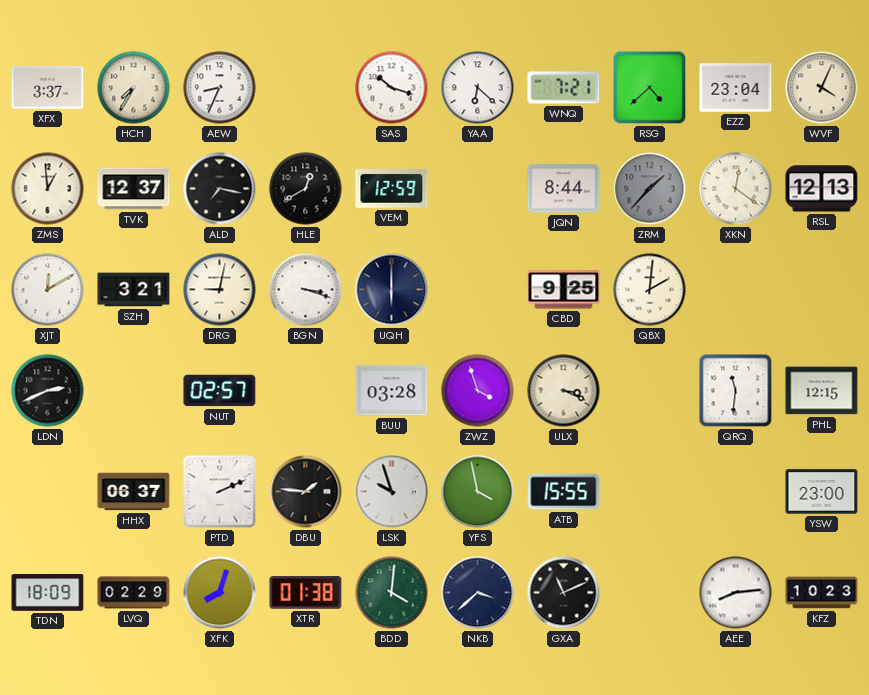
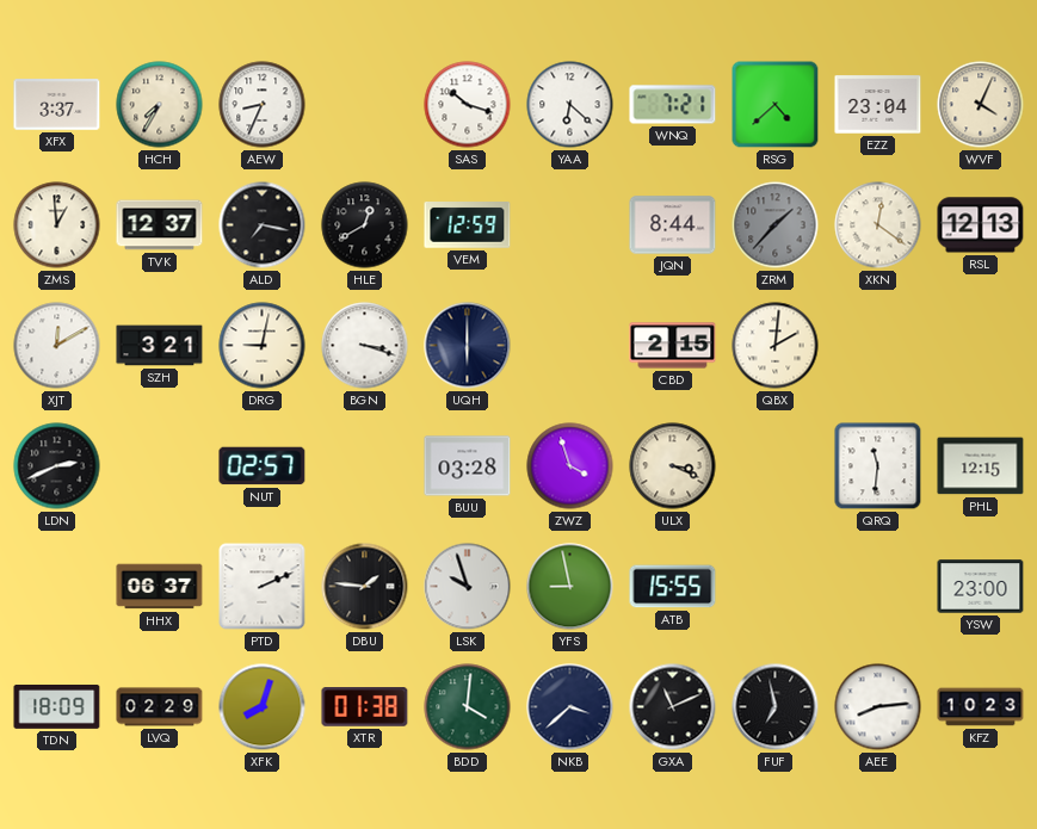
CBD: 9:25 -> 2:15 (673, 346)
YFS: 3:58 -> 8:58 (570, 587)
FUF: none -> 6:58 (776, 707)
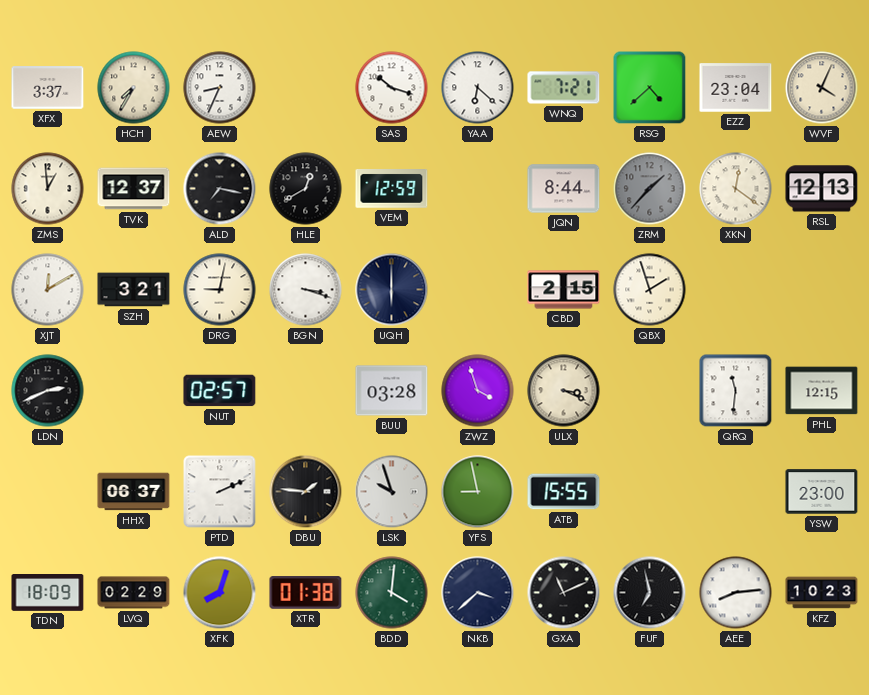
QBX: 2:01 -> 1:57 (650, 290)
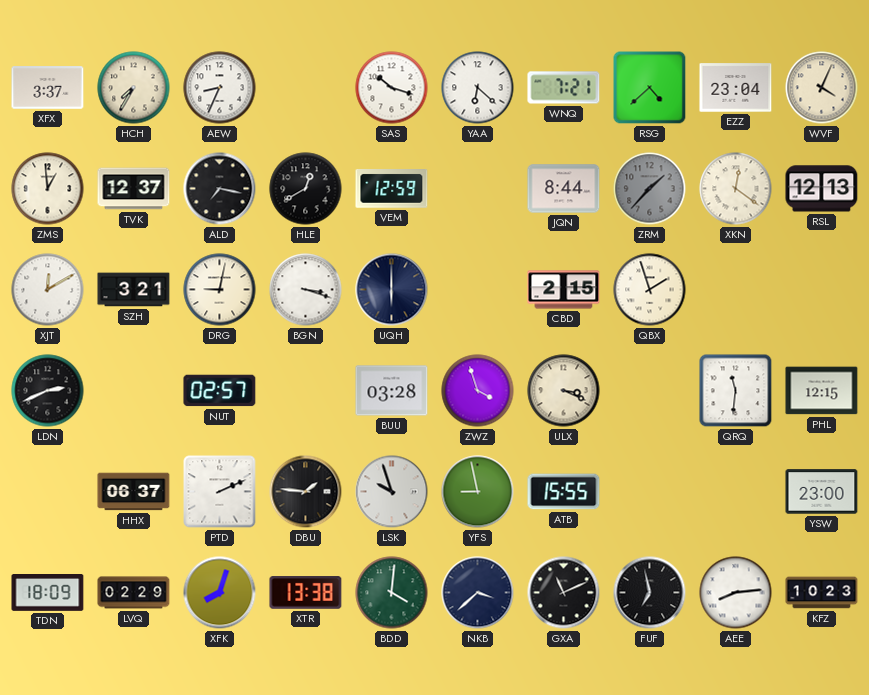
XTR: 01:38 -> 13:38 (306, 593)
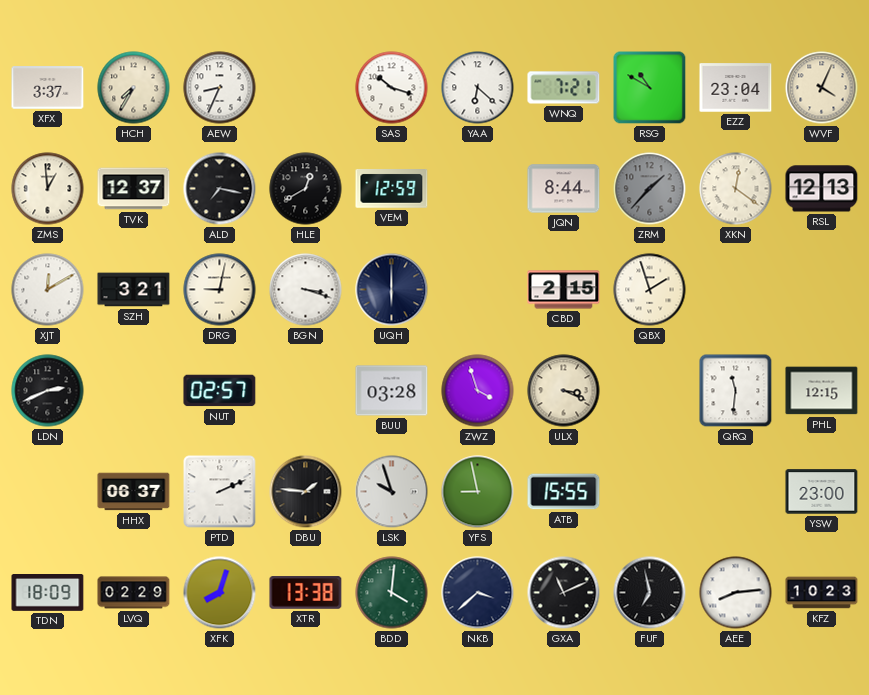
RSG: 4:38 -> 10:50 (650, 88)
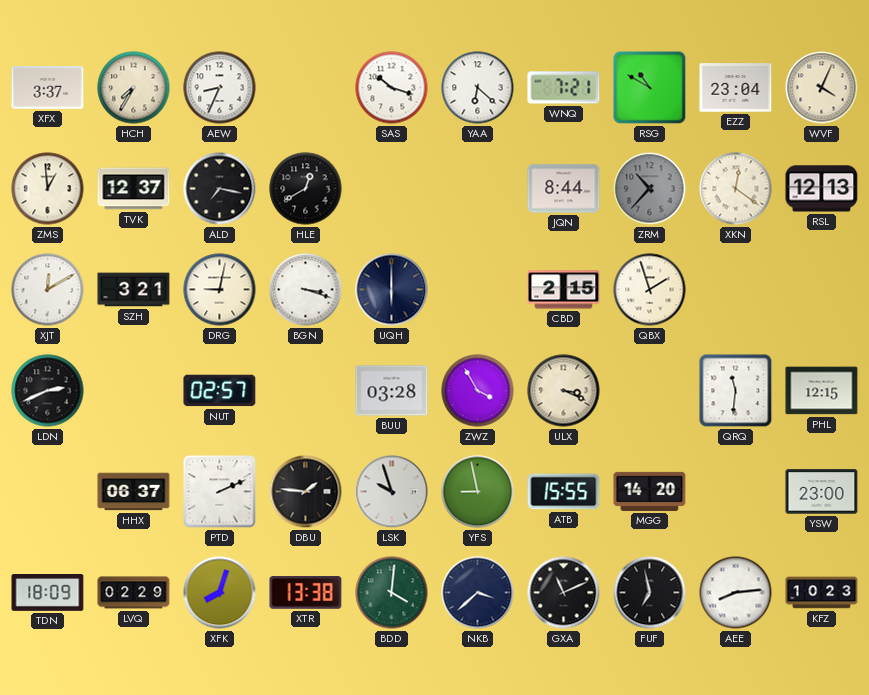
VEM: 12:59 -> none (392, 189)
ZRM: 1:37 -> 10:37 (650, 189)
ZWZ: 3:57 -> 3:55 (478, 391)
MGG: none -> 14:20 (650, 491)
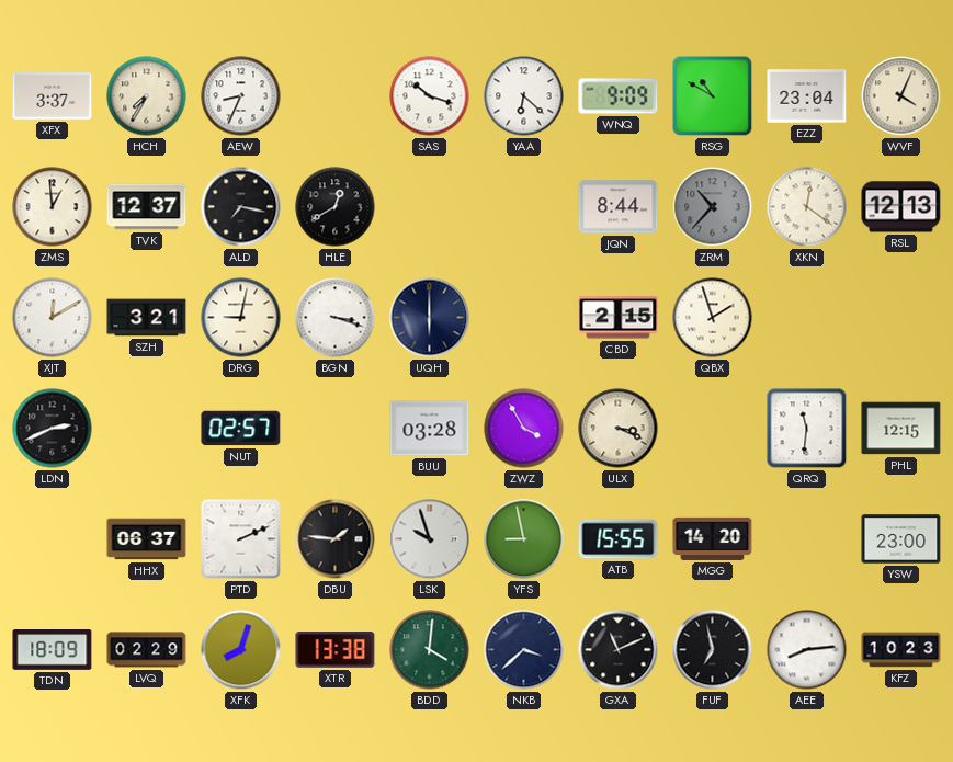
WNQ: 7:21 -> 9:09 (619, 96)
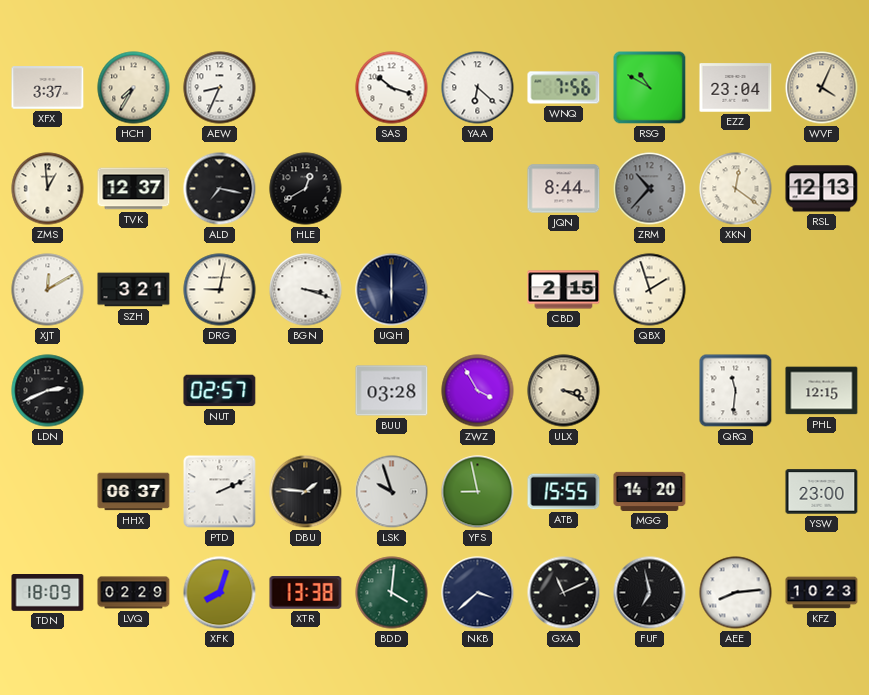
WNQ: 9:09 -> 7:56 (564, 88)
